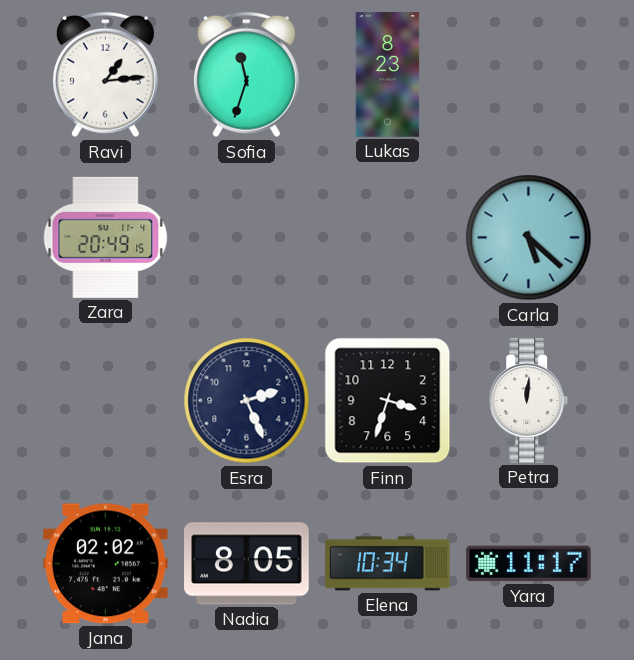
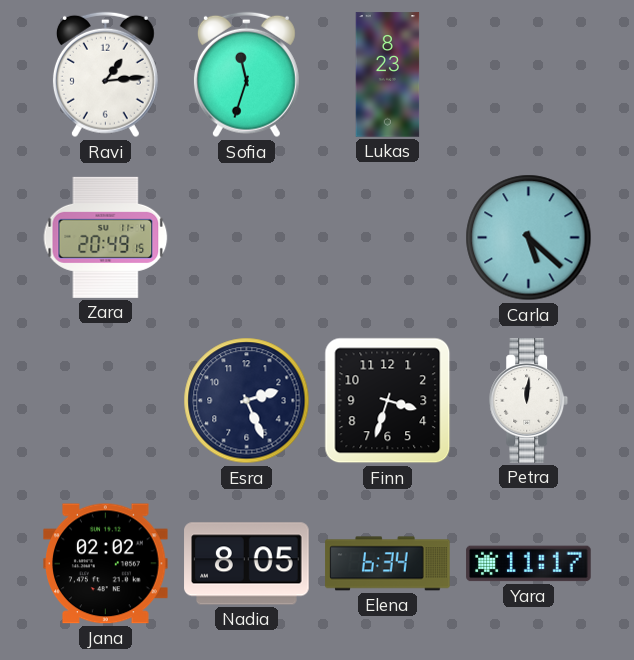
Elena: 10:34 -> 6:34 (388, 564)
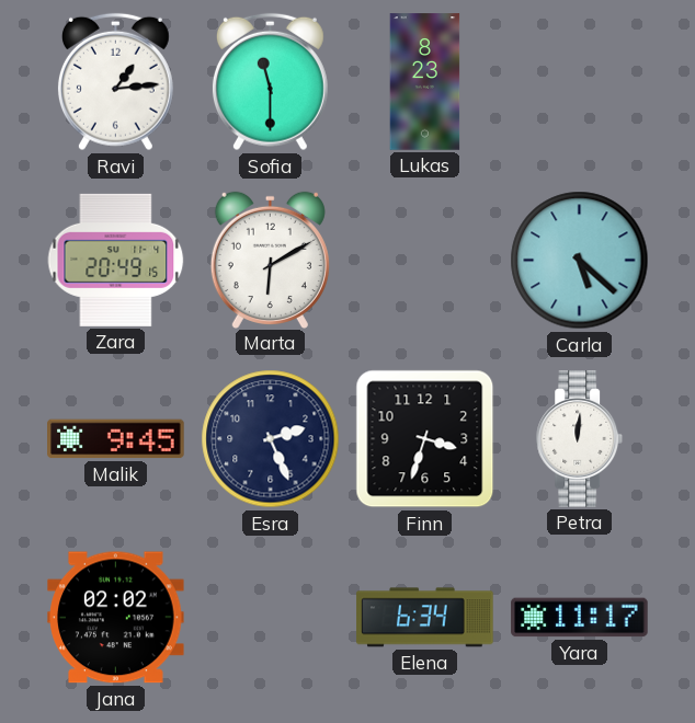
Sofia: 11:33 -> 11:30 (270, 82)
Marta: none -> 6:10 (270, 260)
Malik: none -> 9:45 (116, 439)
Nadia: 8:05 -> none (247, 564)
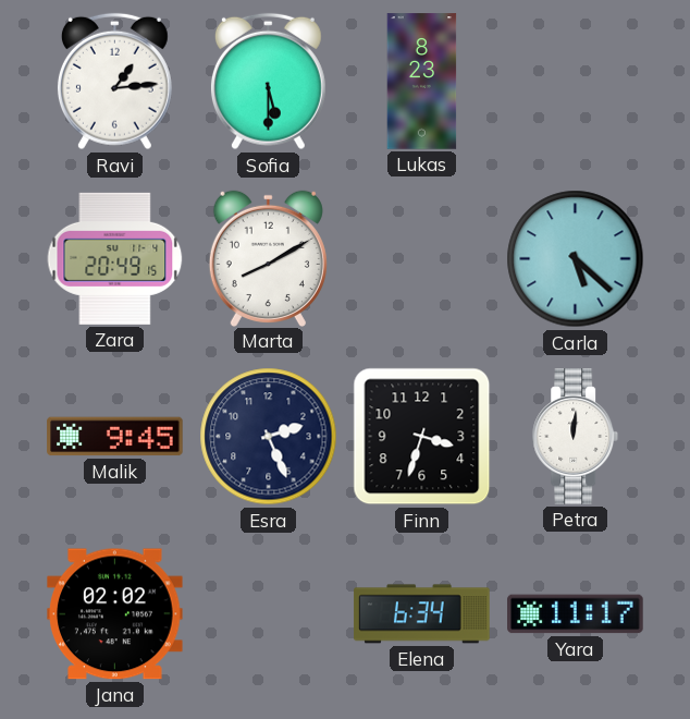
Sofia: 11:30 -> 5:30 (268, 82)
Marta: 6:10 -> 8:10 (268, 258)
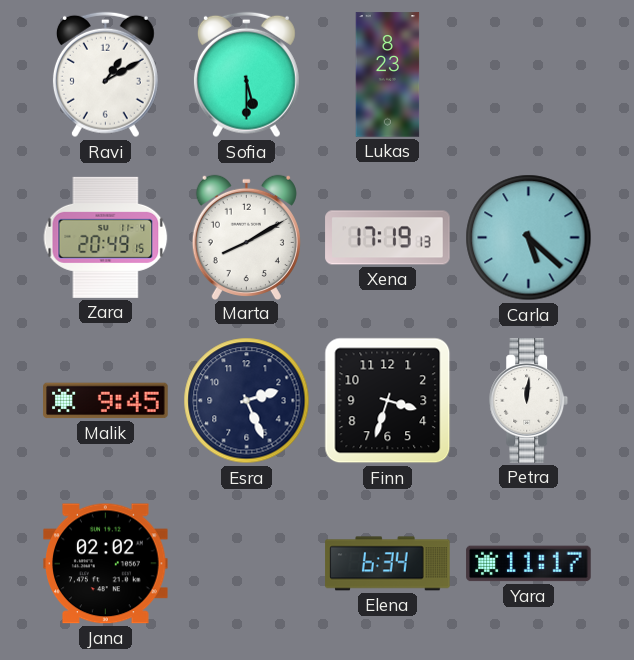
Ravi: 1:14 -> 1:10 (105, 75)
Xena: none -> 17:19 (388, 238)
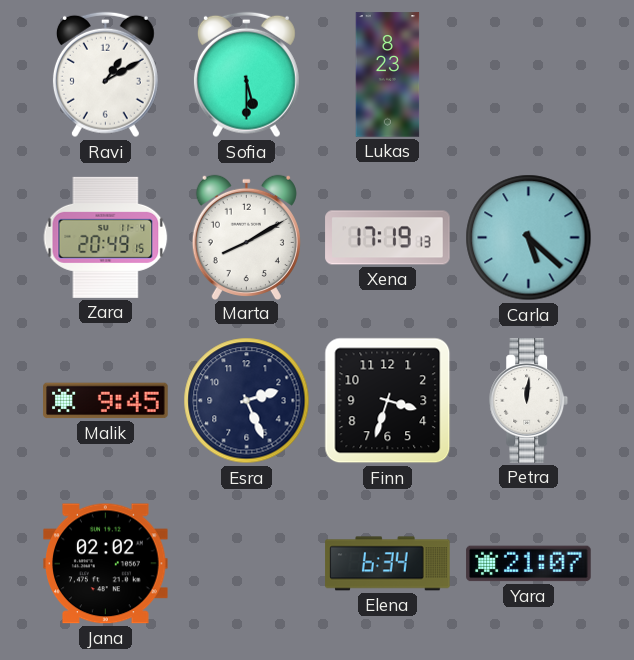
Yara: 11:17 -> 21:07 (529, 564)
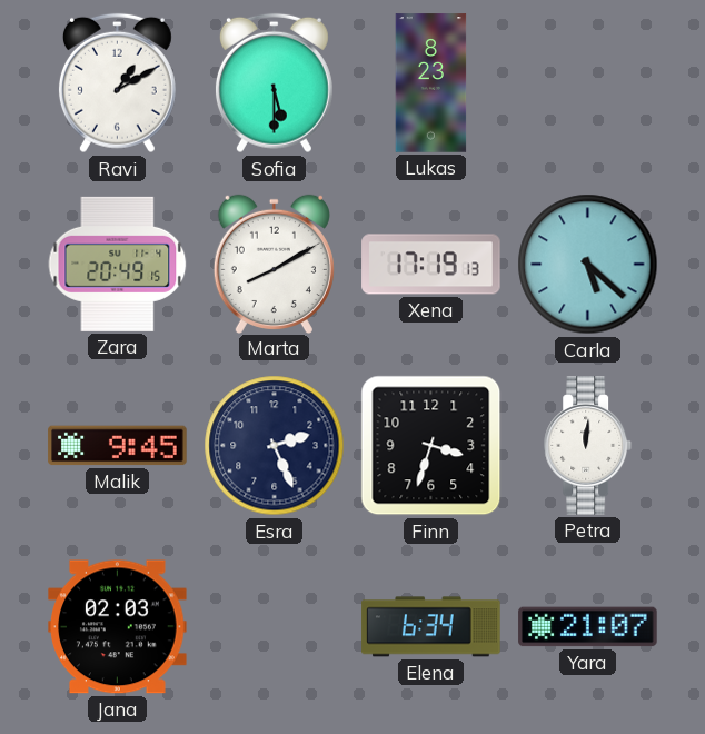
Jana: 02:02 -> 02:03 (118, 627)
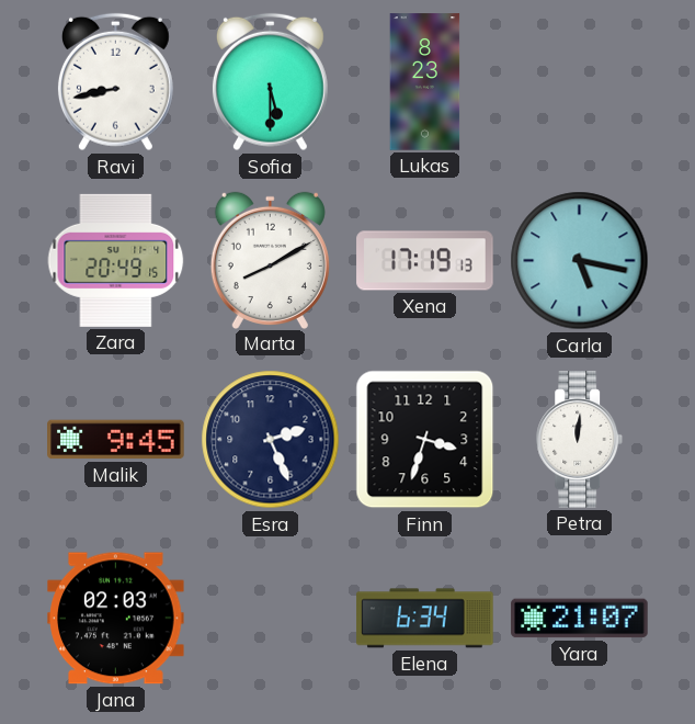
Ravi: 1:10 -> 8:43 (115, 82)
Carla: 5:22 -> 5:17 (580, 261)
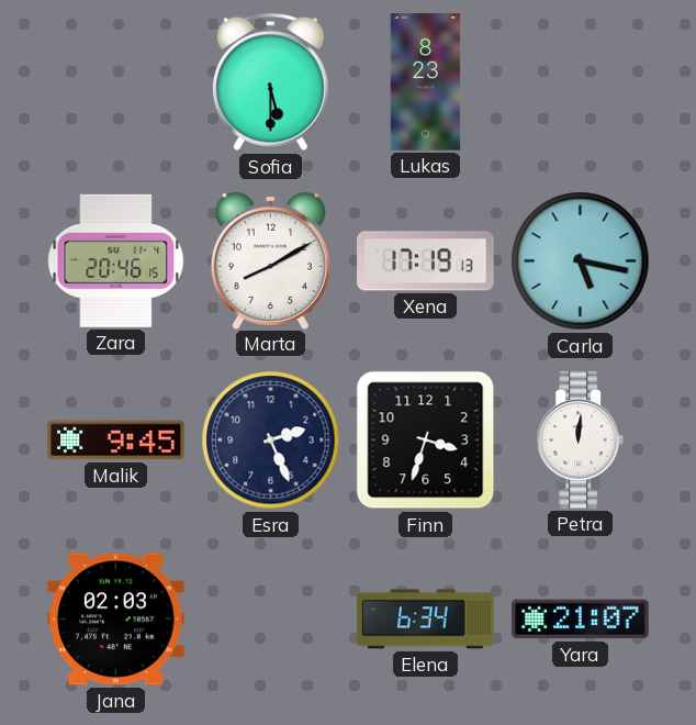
Ravi: 8:43 -> none (115, 82)
Zara: 20:49 -> 20:46 (116, 260)
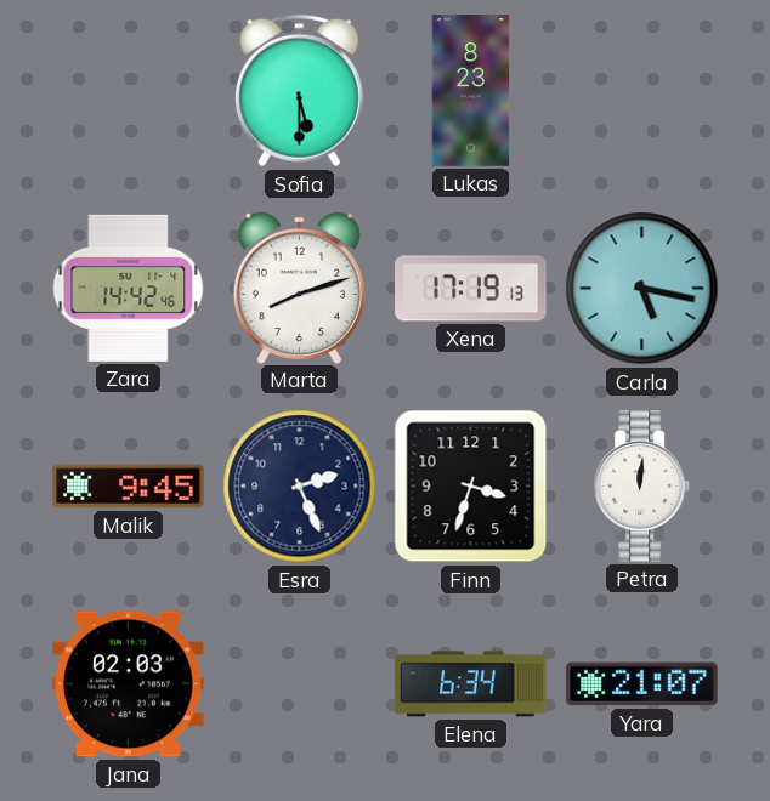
Zara: 20:46 -> 14:42 (129, 288)
Marta: 8:10 -> 8:12 (299, 288)
